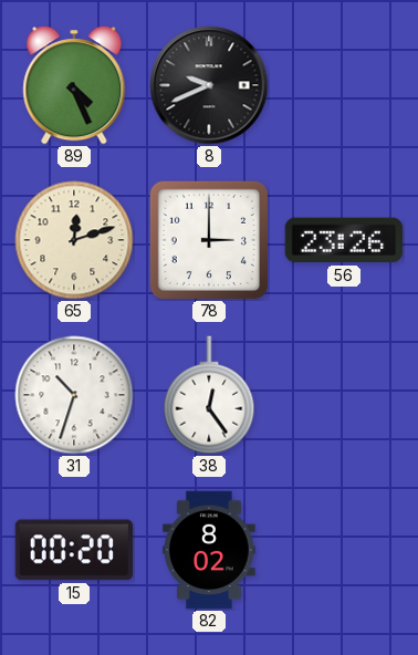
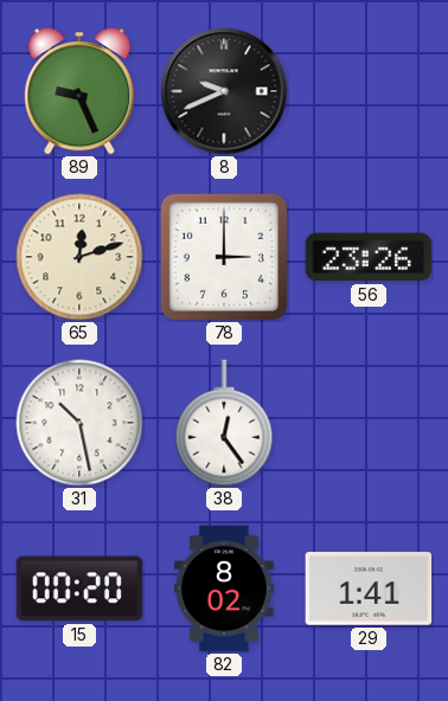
89: 4:26 -> 9:26 (79, 91)
31: 10:33 -> 10:28 (79, 423)
29: none -> 1:41 (369, 589)
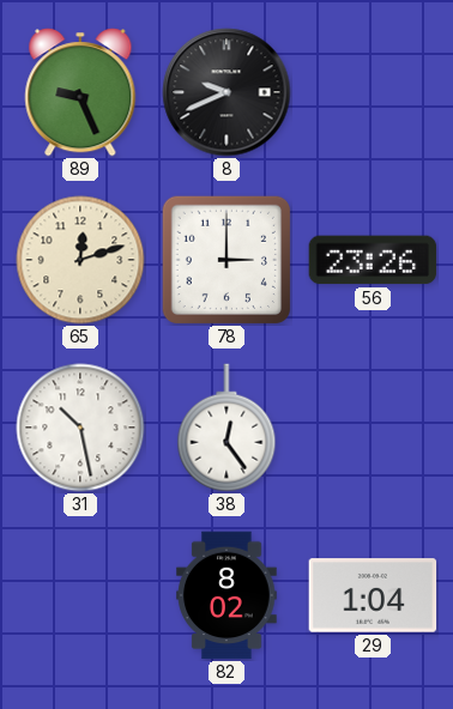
15: 00:20 -> none (79, 589)
29: 1:41 -> 1:04 (373, 595)
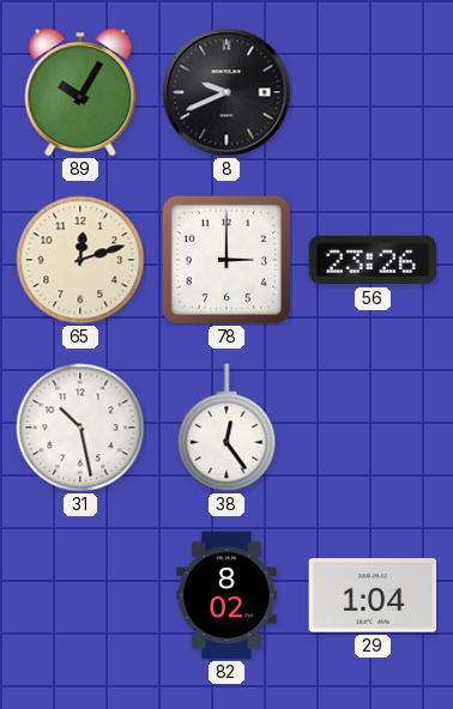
89: 9:26 -> 10:05 (80, 92)
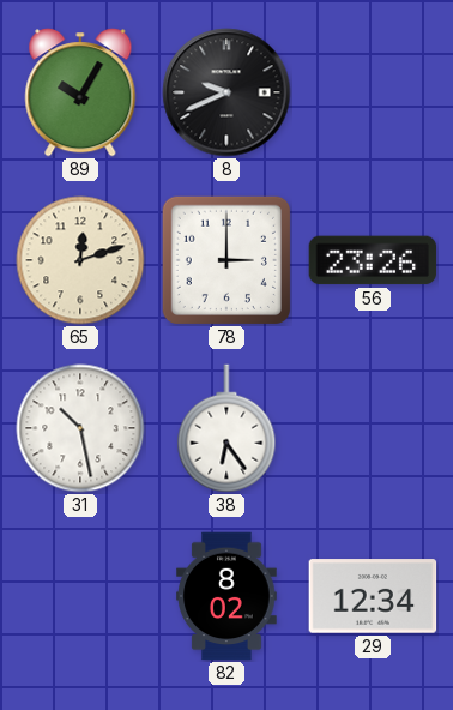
38: 12:24 -> 6:24 (226, 428)
29: 1:04 -> 12:34 (373, 596)
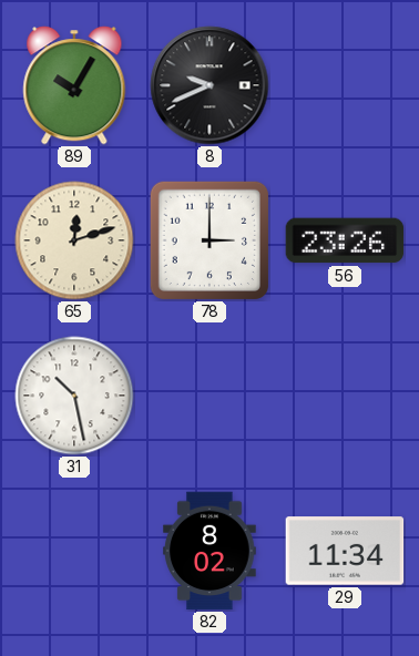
38: 6:24 -> none (226, 428)
29: 12:34 -> 11:34 (345, 551)
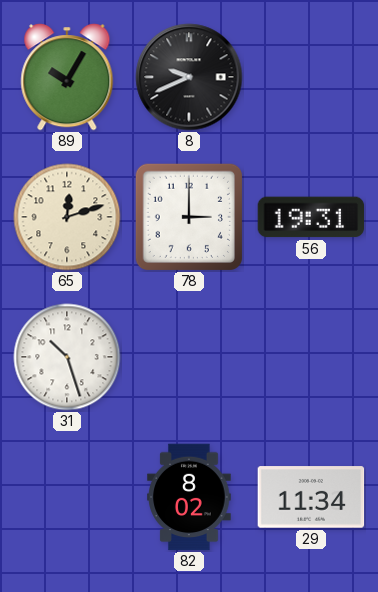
56: 23:26 -> 19:31 (311, 217)
31: 10:28 -> 10:27 (67, 357)
